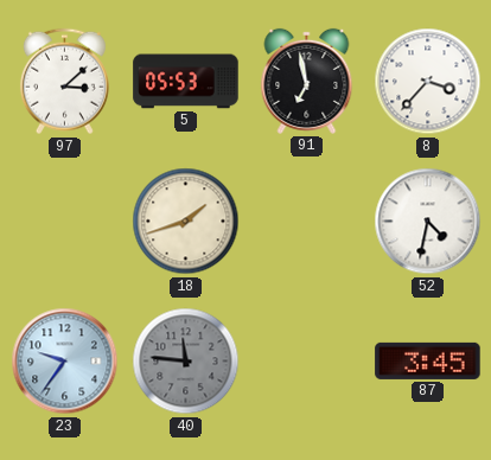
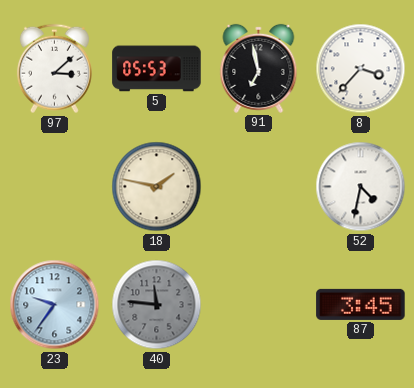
18: 1:42 -> 1:47 (157, 187)
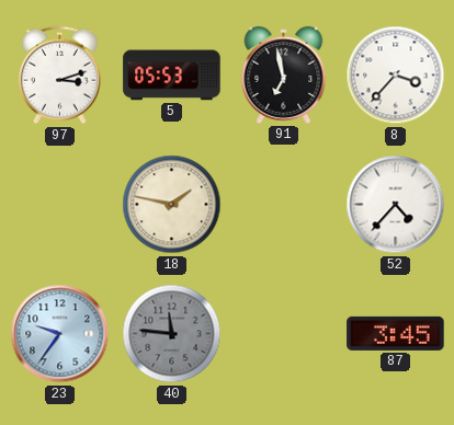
97: 3:08 -> 3:12 (59, 76)
52: 4:32 -> 4:37 (396, 205)
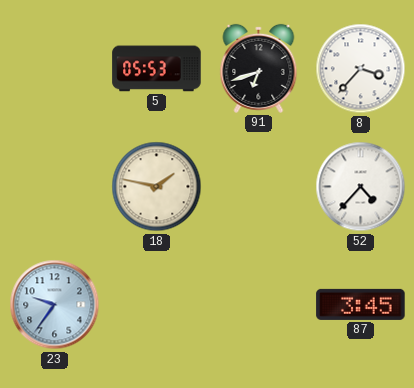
97: 3:12 -> none (59, 76)
91: 6:58 -> 6:42 (259, 68)
40: 11:46 -> none (172, 334)
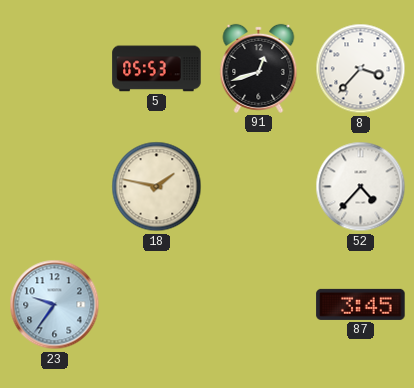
91: 6:42 -> 12:42 (259, 68)
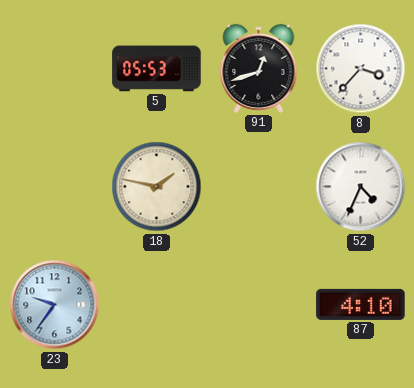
52: 4:37 -> 4:34 (361, 187)
87: 3:45 -> 4:10 (361, 304)
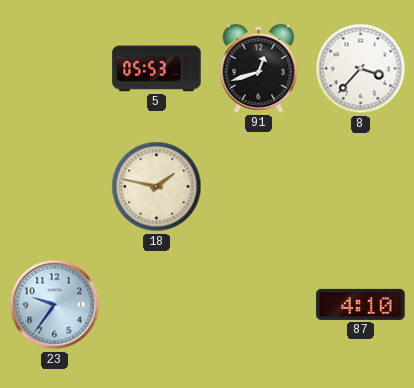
52: 4:34 -> none (361, 187)
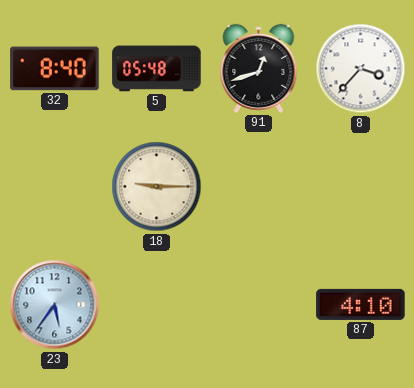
32: none -> 8:40 (55, 69)
5: 05:53 -> 05:48 (157, 69)
18: 1:47 -> 9:15 (157, 187)
23: 9:36 -> 5:36 (55, 305)
